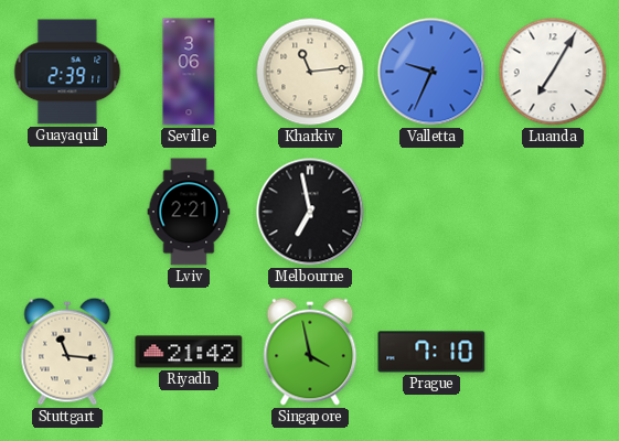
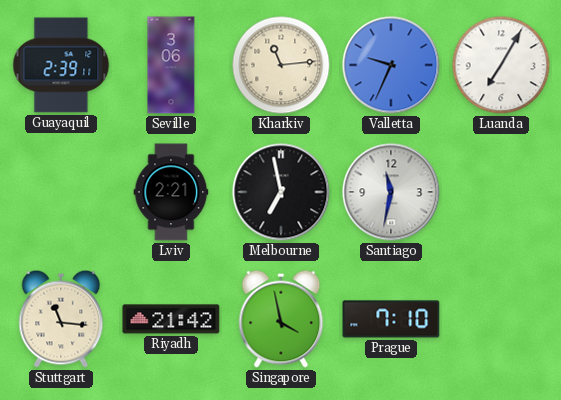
Santiago: none -> 11:32 (391, 192)
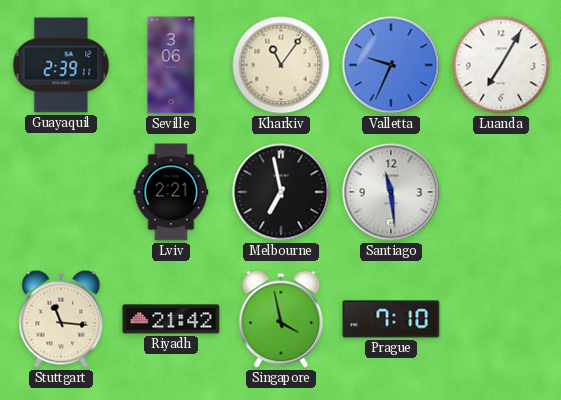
Kharkiv: 11:14 -> 11:06 (281, 65)
Santiago: 11:32 -> 11:29 (391, 192)
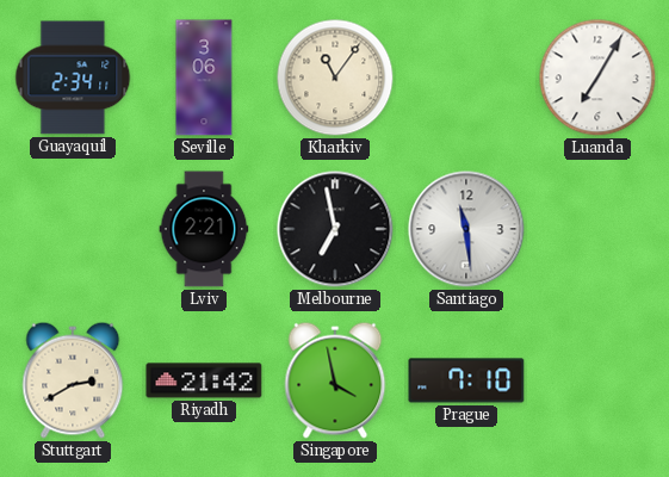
Guayaquil: 2:39 -> 2:34 (73, 78)
Valletta: 9:34 -> none (391, 65)
Stuttgart: 11:16 -> 2:40 (73, 380)
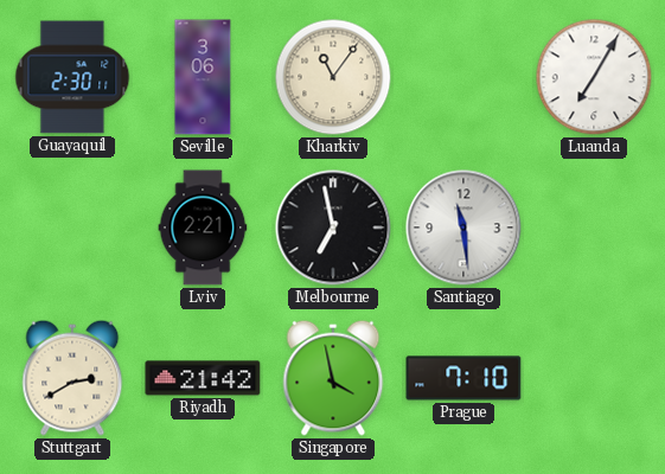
Guayaquil: 2:34 -> 2:30 (72, 77)
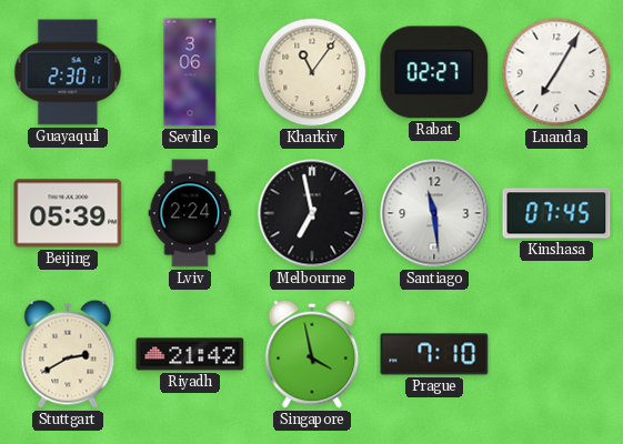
Rabat: none -> 02:27 (434, 72)
Beijing: none -> 05:39 (68, 213)
Lviv: 2:21 -> 2:24 (190, 213)
Kinshasa: none -> 07:45 (556, 213)
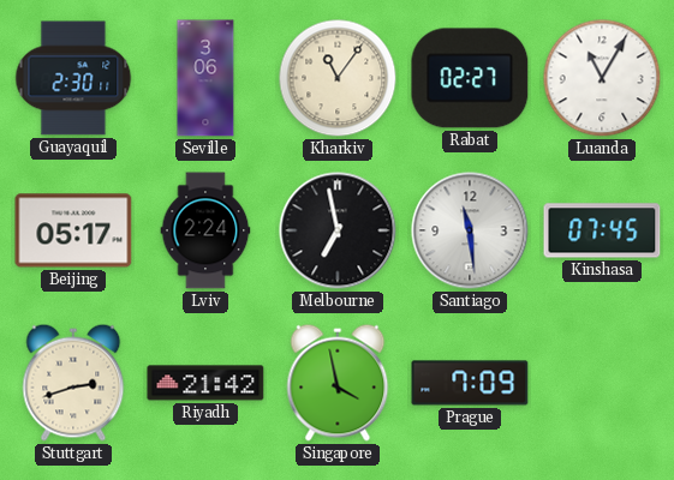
Luanda: 7:05 -> 11:05 (602, 78)
Beijing: 05:39 -> 05:17 (73, 230)
Stuttgart: 2:40 -> 2:42 (73, 383)
Prague: 7:10 -> 7:09 (470, 383)
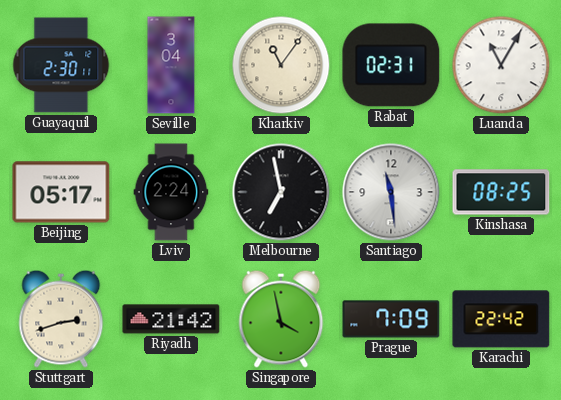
Seville: 3:06 -> 3:04 (171, 65)
Rabat: 02:27 -> 02:31 (391, 65)
Kinshasa: 07:45 -> 08:25 (501, 192)
Karachi: none -> 22:42 (501, 319)
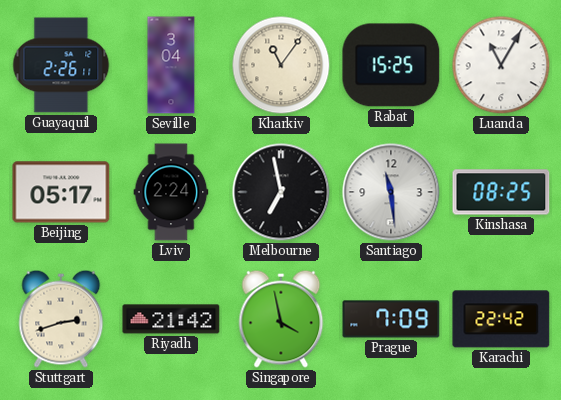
Guayaquil: 2:30 -> 2:26 (61, 65)
Rabat: 02:31 -> 15:25 (391, 65)
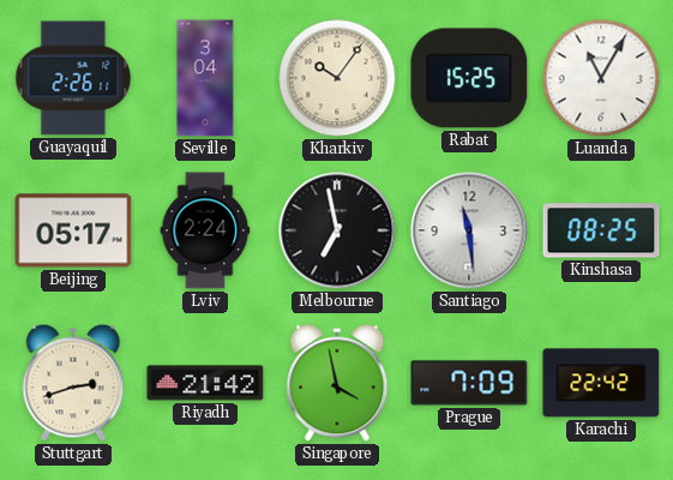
Kharkiv: 11:06 -> 10:06 (337, 78)
